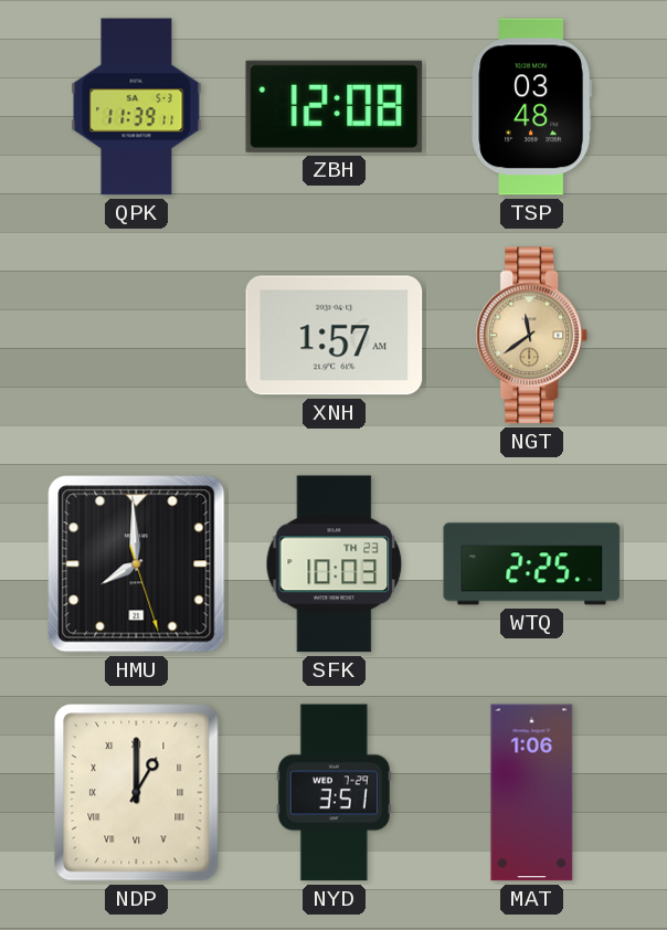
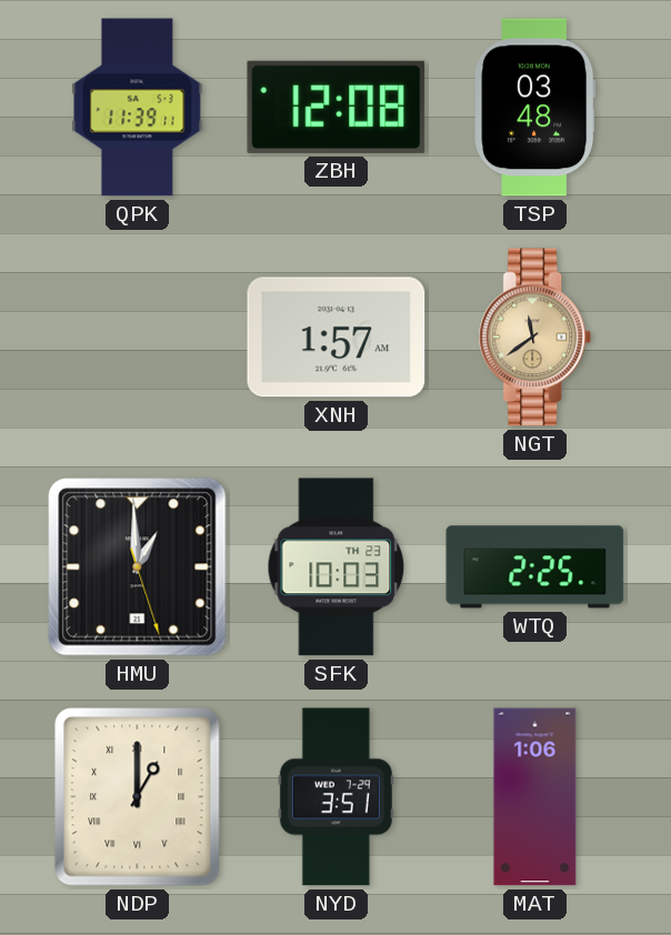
HMU: 7:59 -> 12:59 (138, 567)
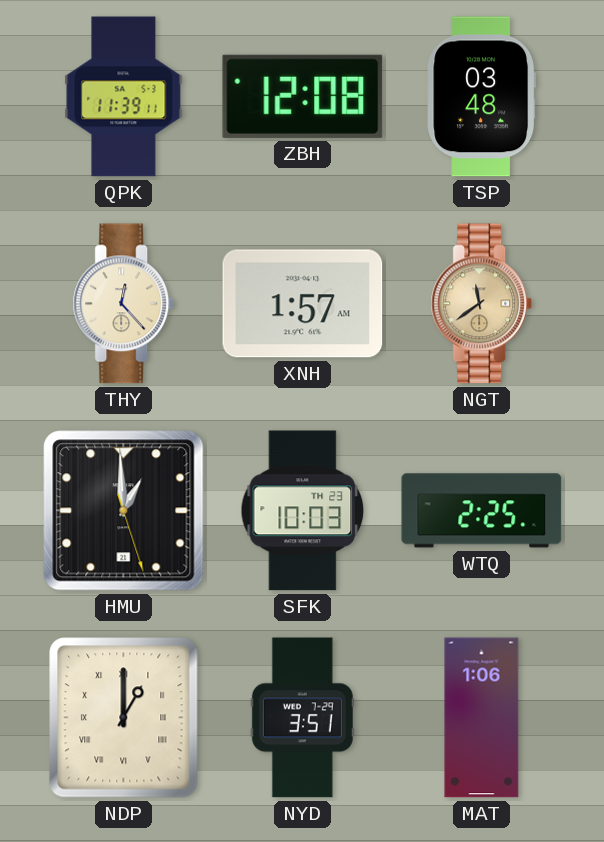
THY: none -> 12:23 (124, 304)
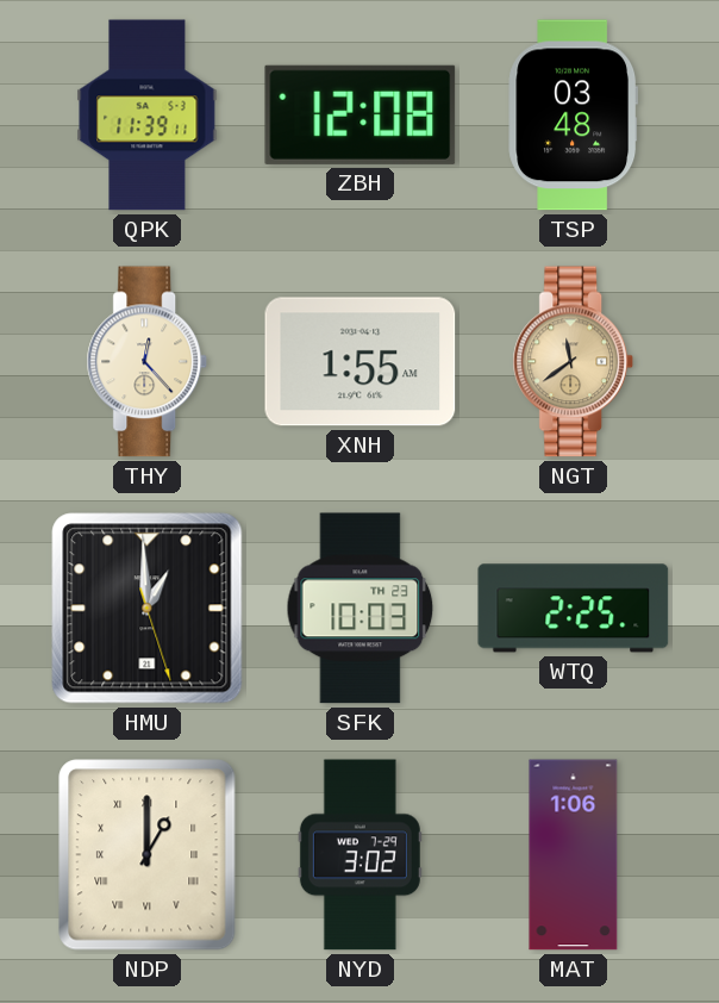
XNH: 1:57 -> 1:55 (361, 362)
NYD: 3:51 -> 3:02 (359, 855)
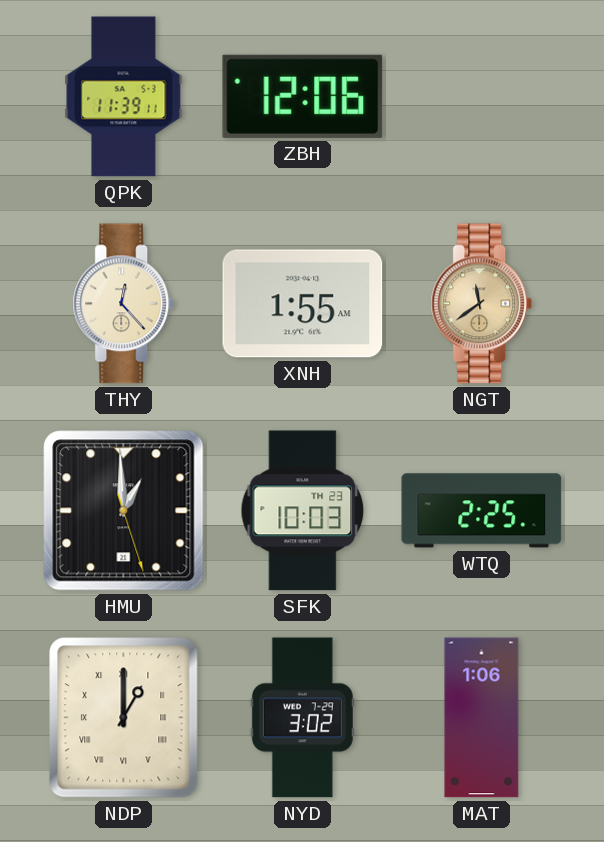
ZBH: 12:08 -> 12:06 (303, 96)
TSP: 03:48 -> none (574, 116)
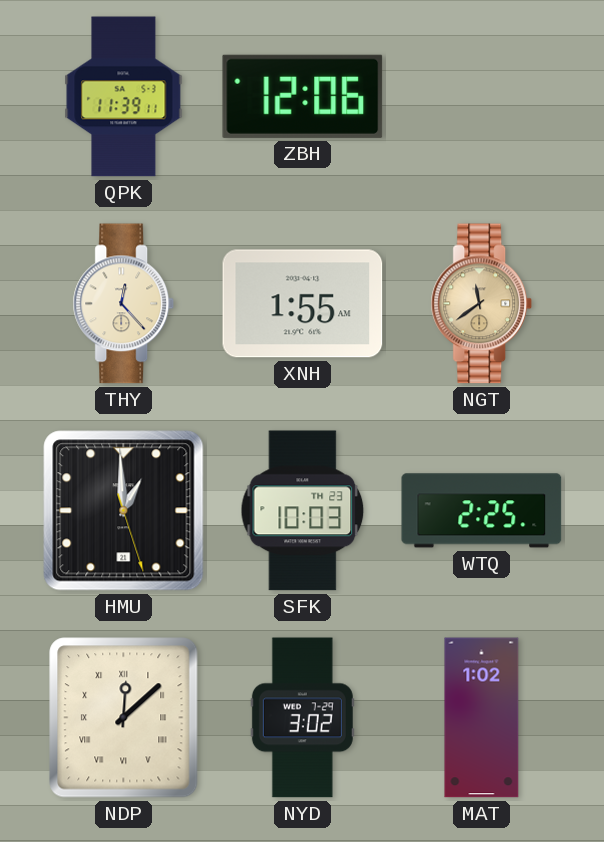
NDP: 1:00 -> 12:08 (124, 718)
MAT: 1:06 -> 1:02 (482, 718)
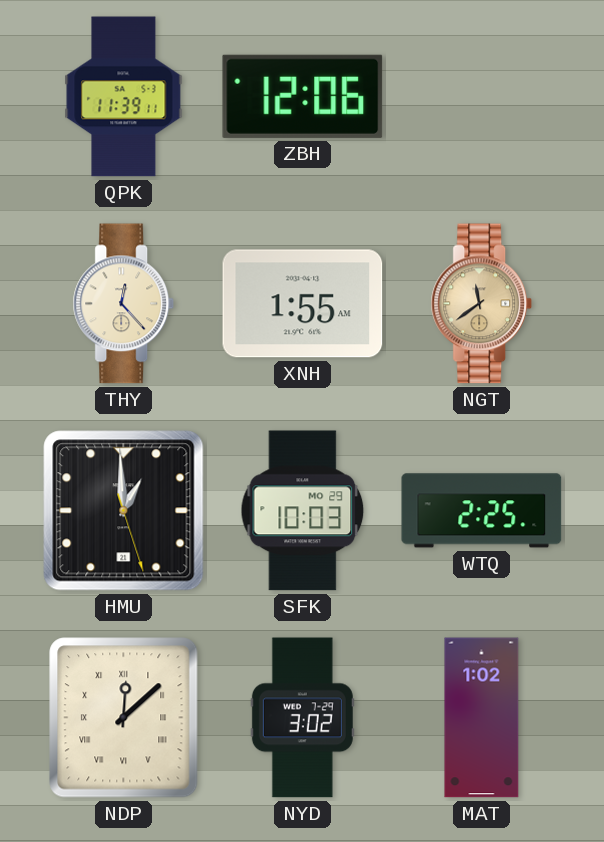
SFK date: TH 23 -> MO 29 (303, 511)
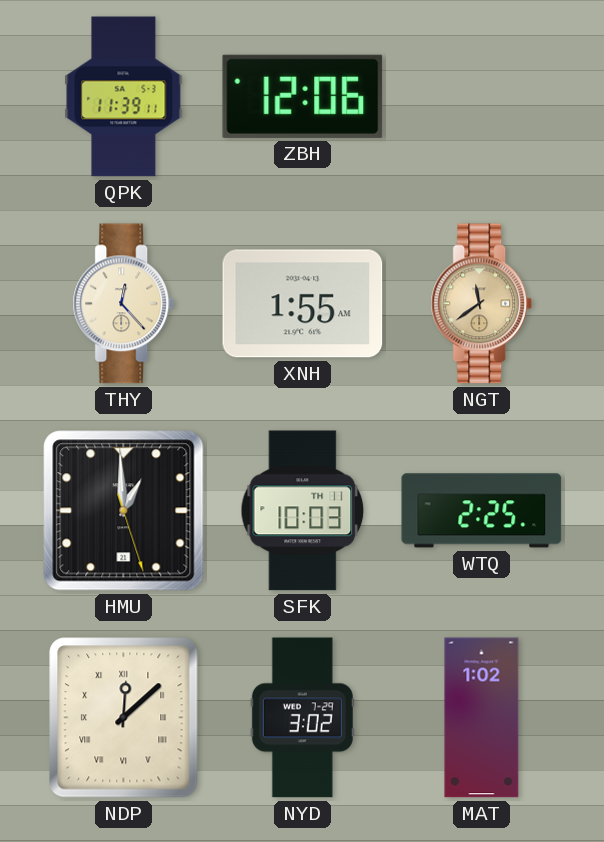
SFK date: MO 29 -> TH 11 (303, 511)
